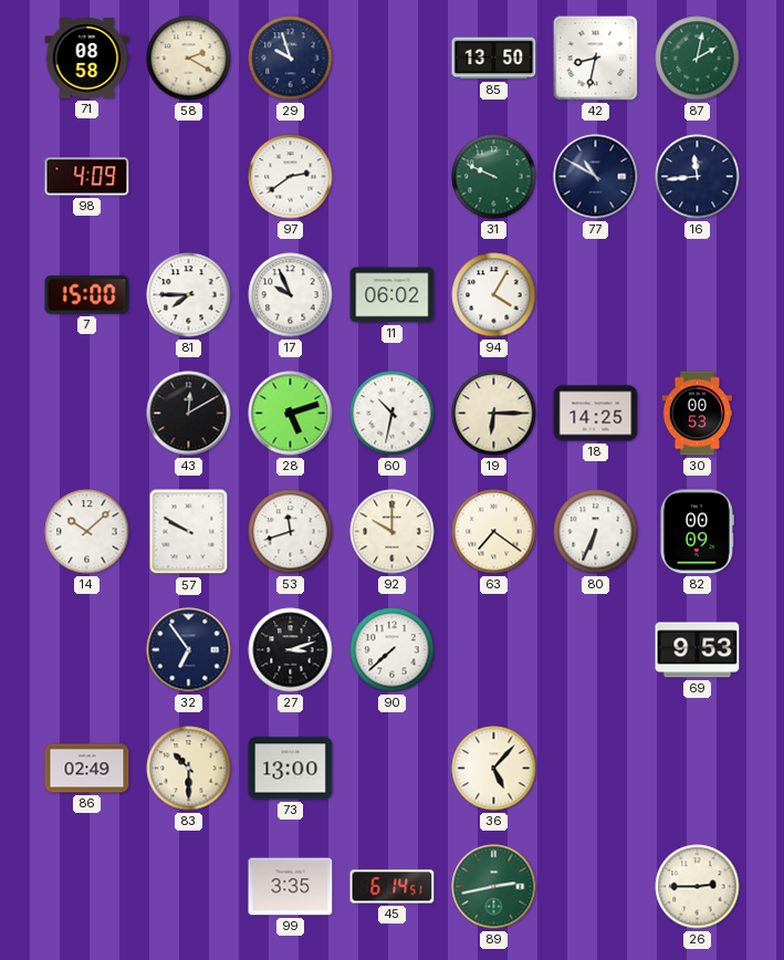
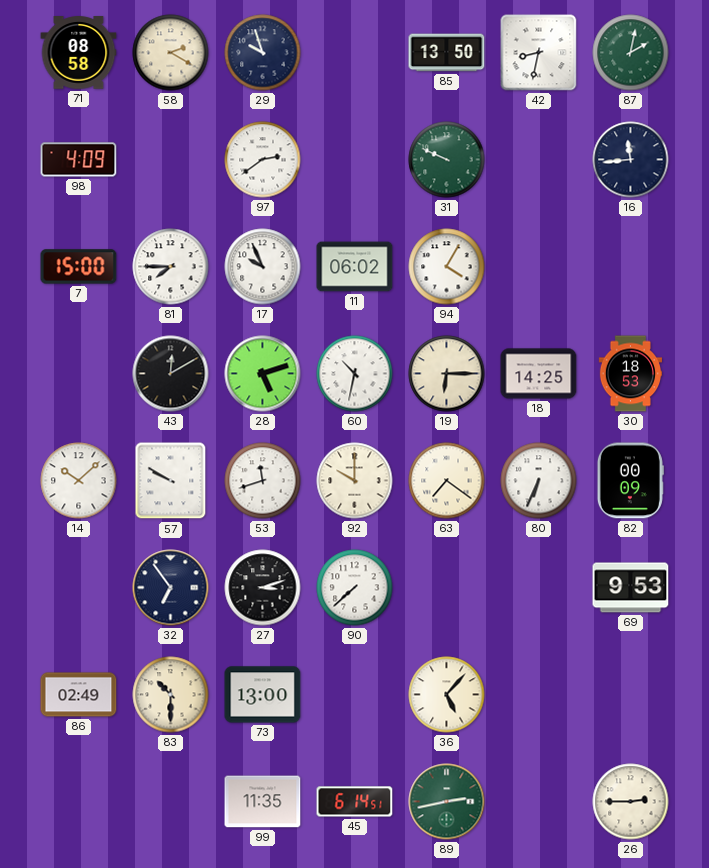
77: 10:50 -> none (596, 177)
30: 00:53 -> 18:53 (630, 374)
99: 3:35 -> 11:35 (263, 802)
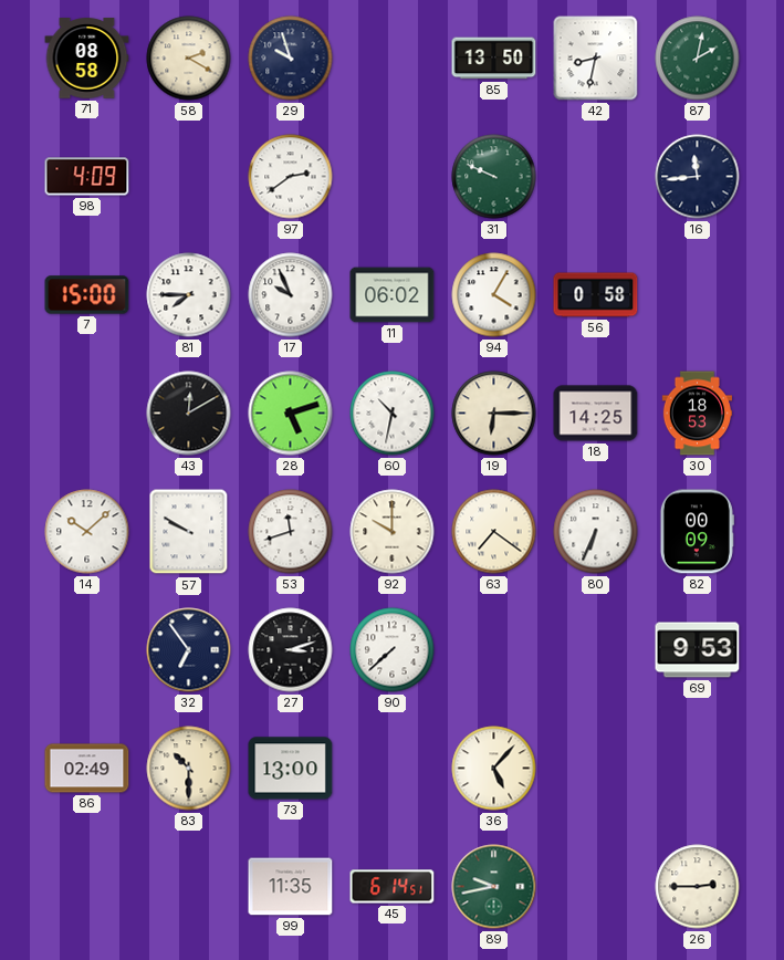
56: none -> 0:58 (596, 295)
89: 2:43 -> 9:43 (494, 887)
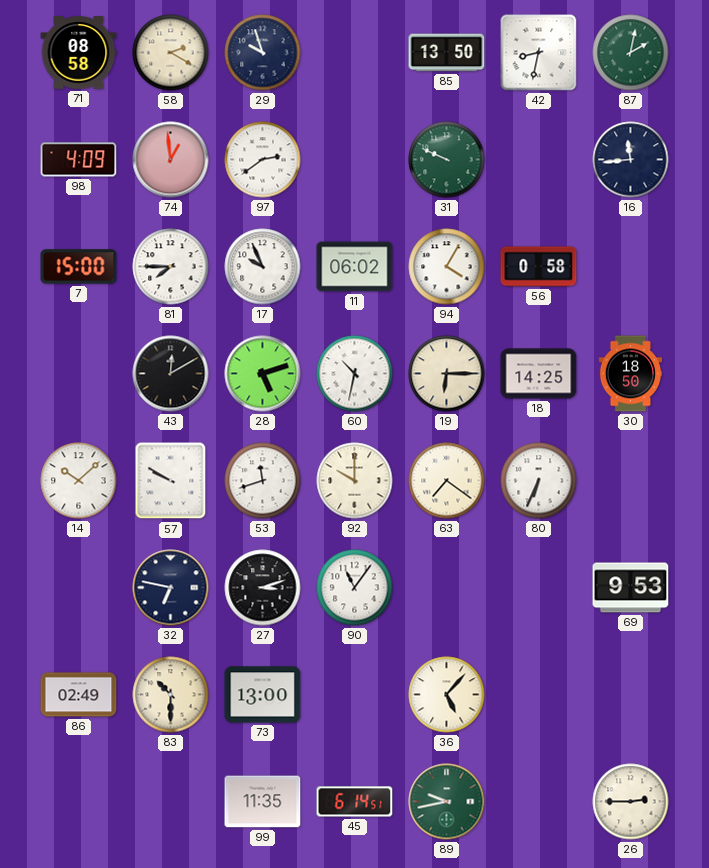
74: none -> 12:59 (171, 160)
30: 18:53 -> 18:50 (630, 374)
82: 00:09 -> none (697, 532)
32: 6:54 -> 6:47 (171, 588)
90: 7:38 -> 11:06 (355, 588)
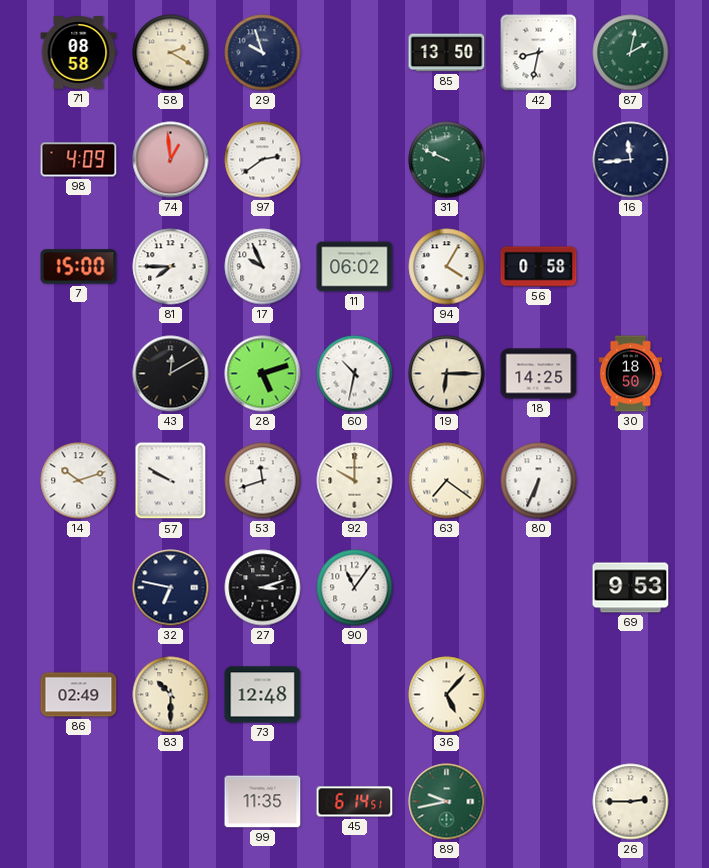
14: 10:08 -> 10:12 (79, 481)
73: 13:00 -> 12:48 (263, 695)
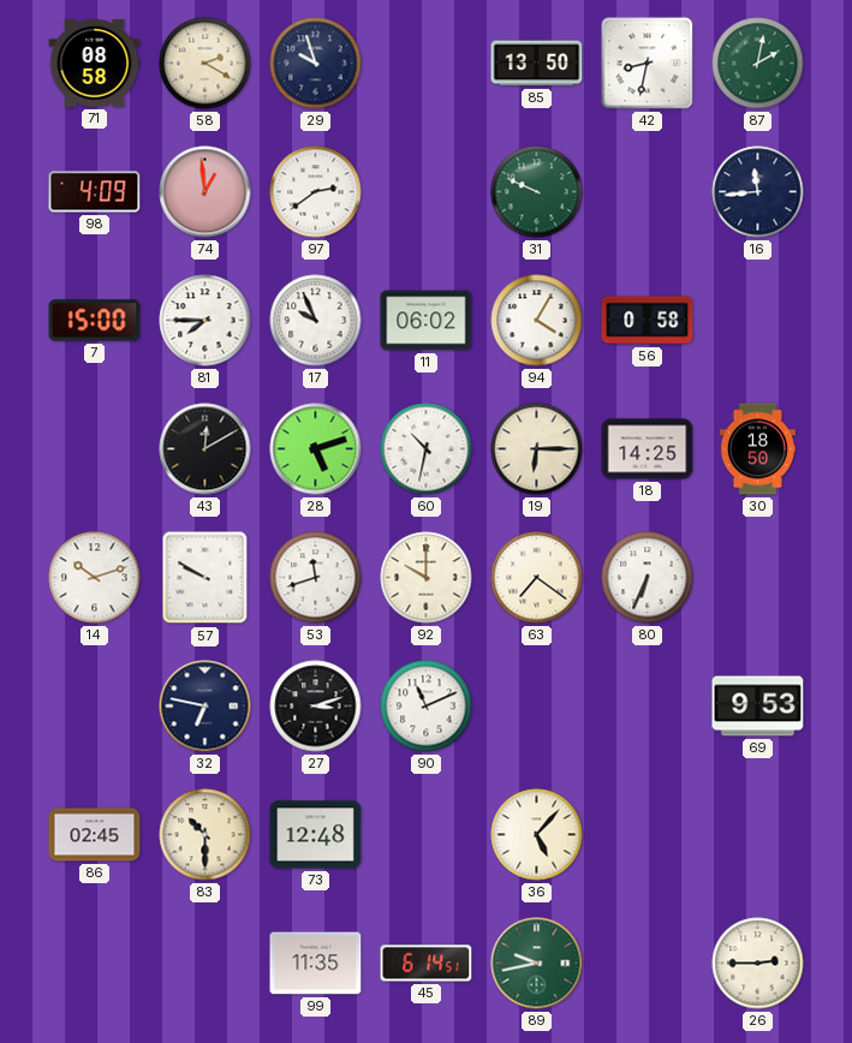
90: 11:06 -> 11:11 (427, 707)
86: 02:49 -> 02:45 (95, 835)
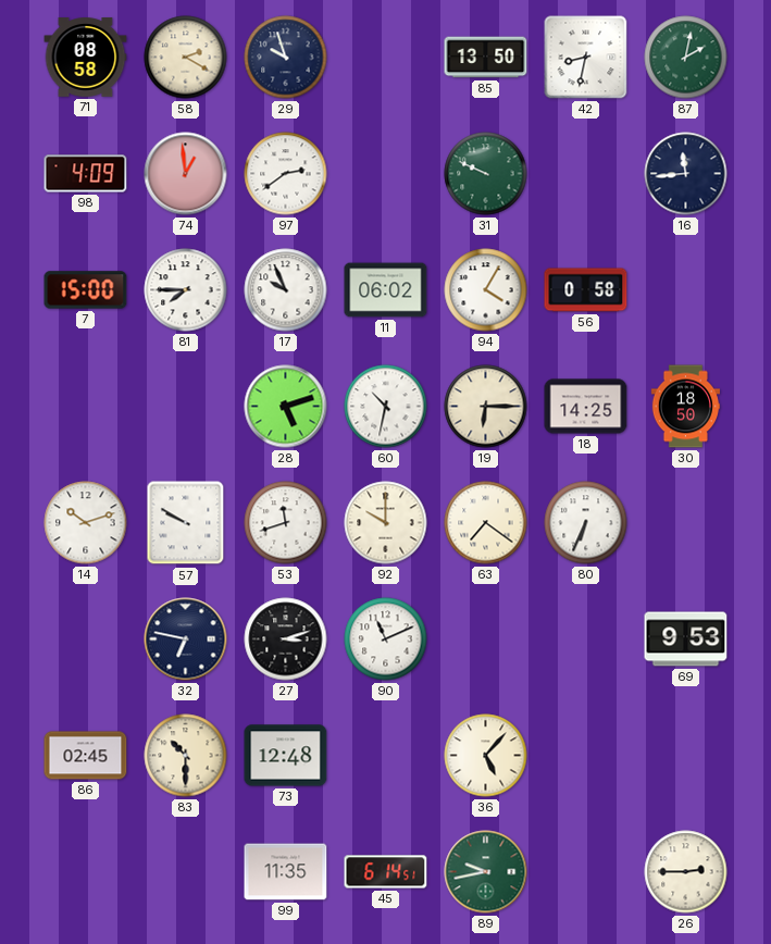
43: 12:10 -> none (205, 449)
